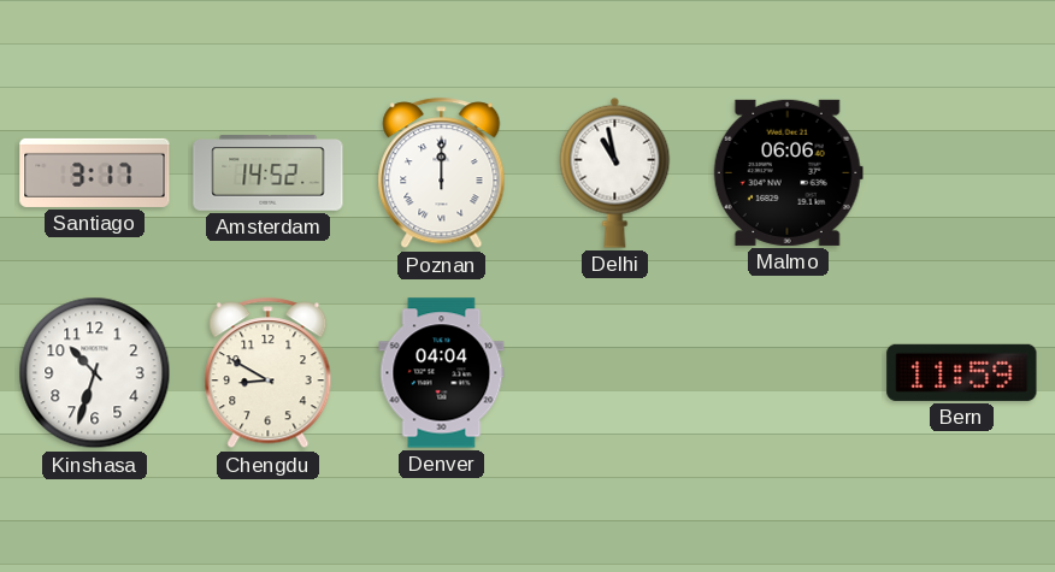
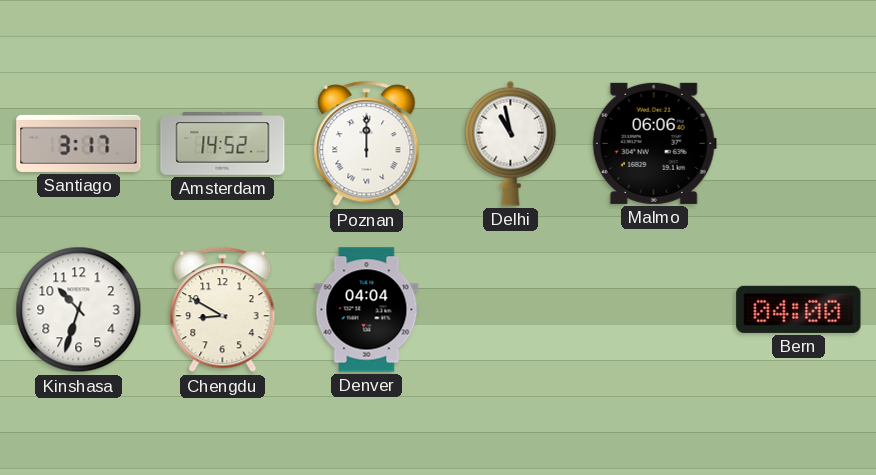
Bern: 11:59 -> 04:00 (799, 309)
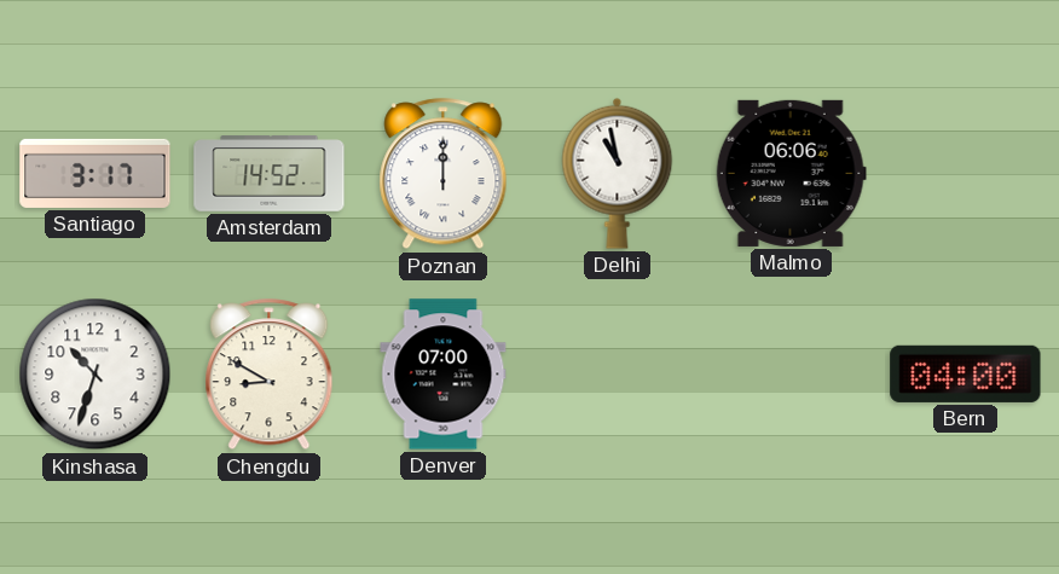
Denver: 04:04 -> 07:00 (444, 375)
